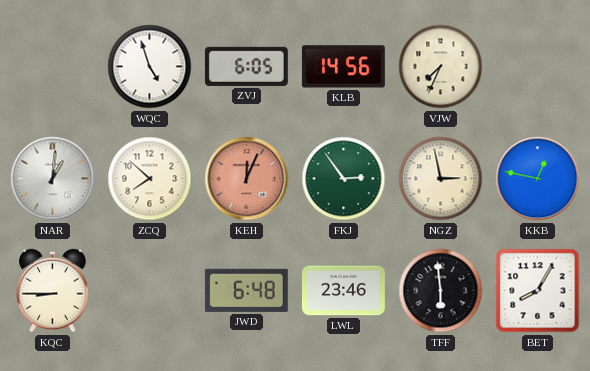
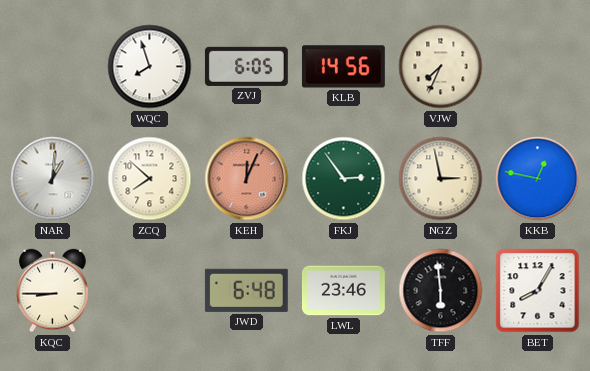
WQC: 4:57 -> 7:57 (150, 67)
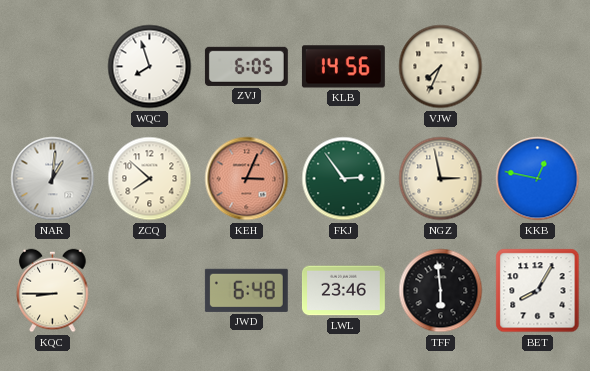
KEH: 12:04 -> 3:04 (247, 179)
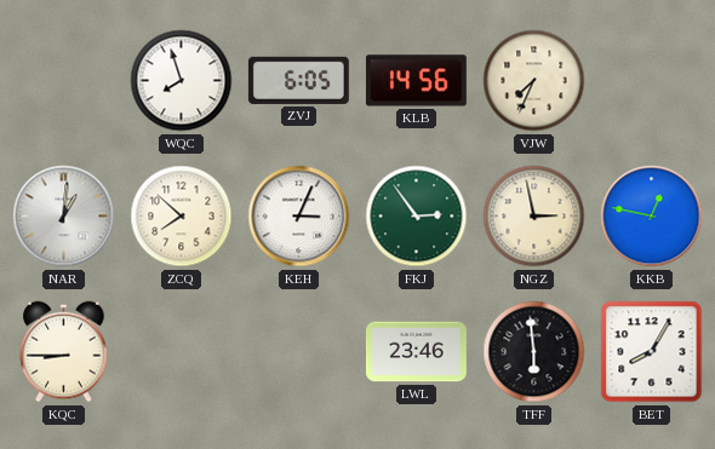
KEH dial: salmon -> white (299, 217)
JWD: 6:48 -> none (246, 290)
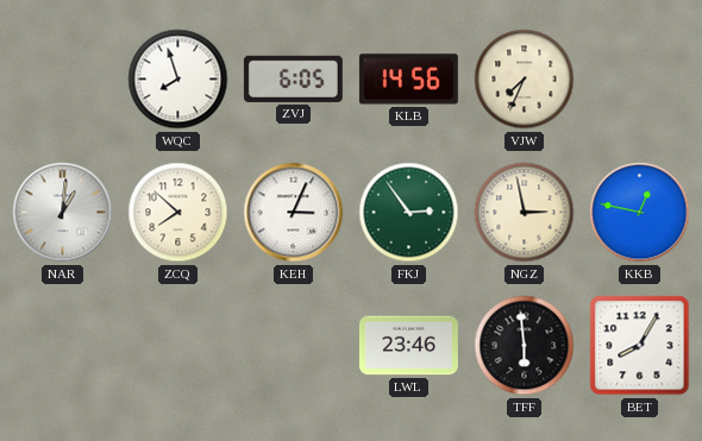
KQC: 8:45 -> none (64, 352)
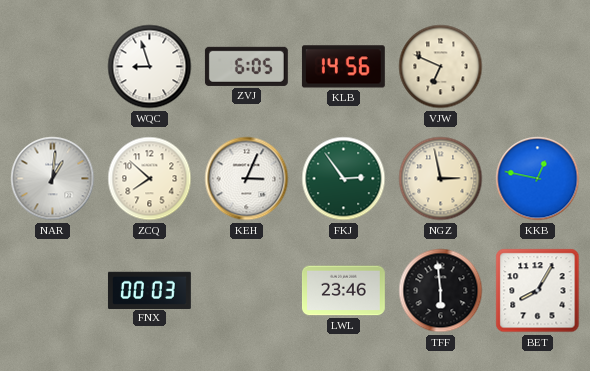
WQC: 7:57 -> 8:57 (150, 67)
VJW: 7:34 -> 6:49 (441, 67)
FNX: none -> 00:03 (149, 290)
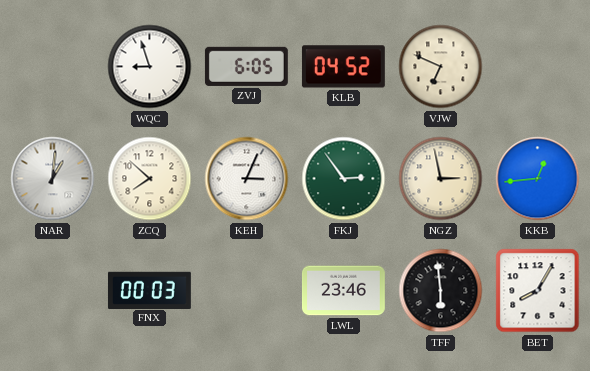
KLB: 14:56 -> 04:52 (343, 67)
KKB: 12:47 -> 12:44 (538, 179)
